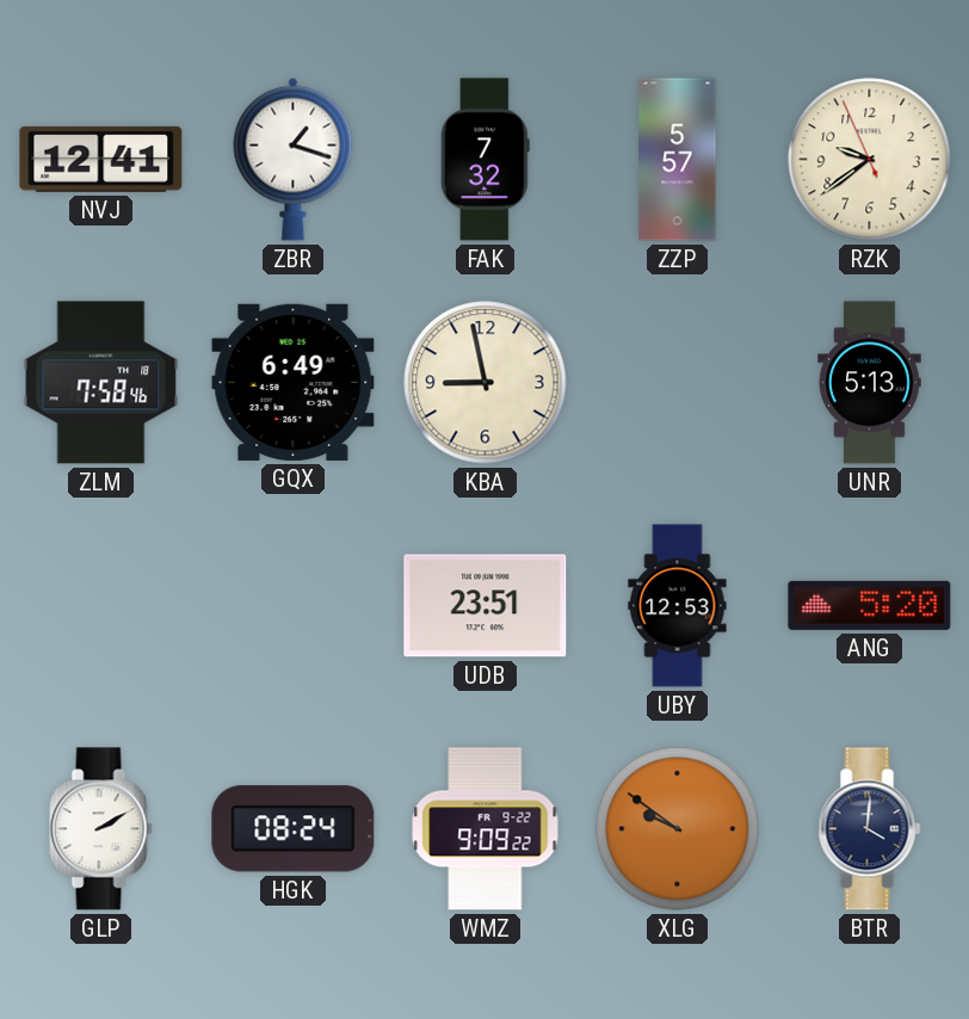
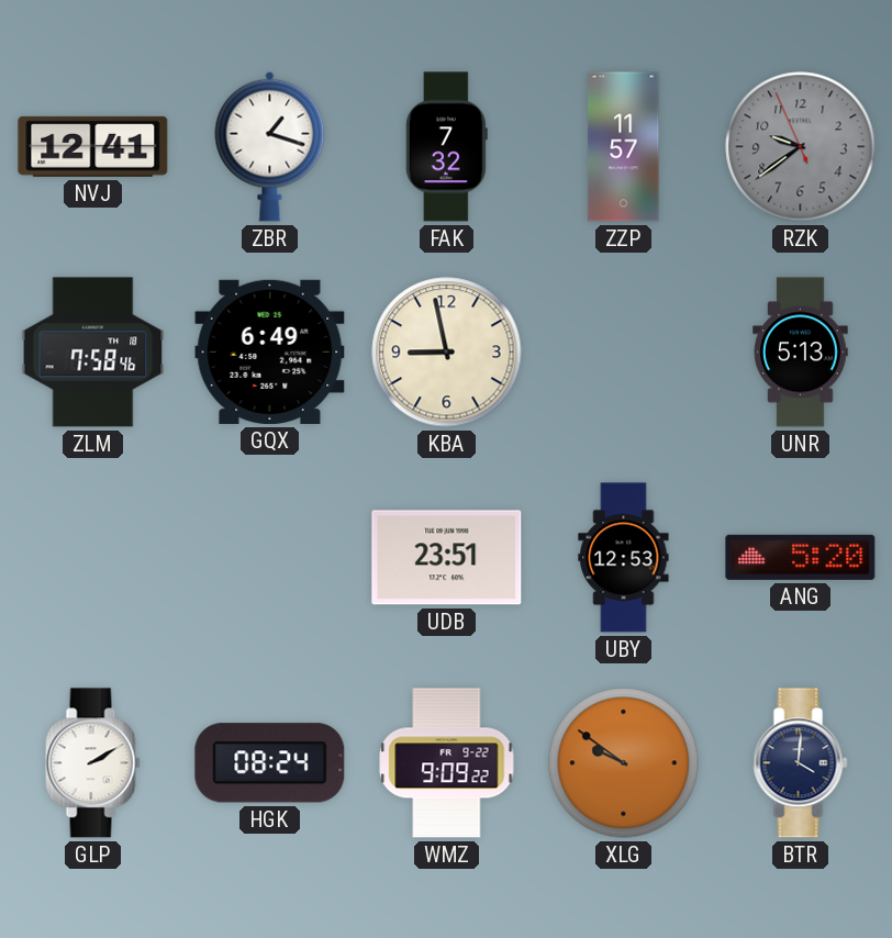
ZZP: 5:57 -> 11:57 (624, 147)
RZK dial: cream -> grey (801, 147)
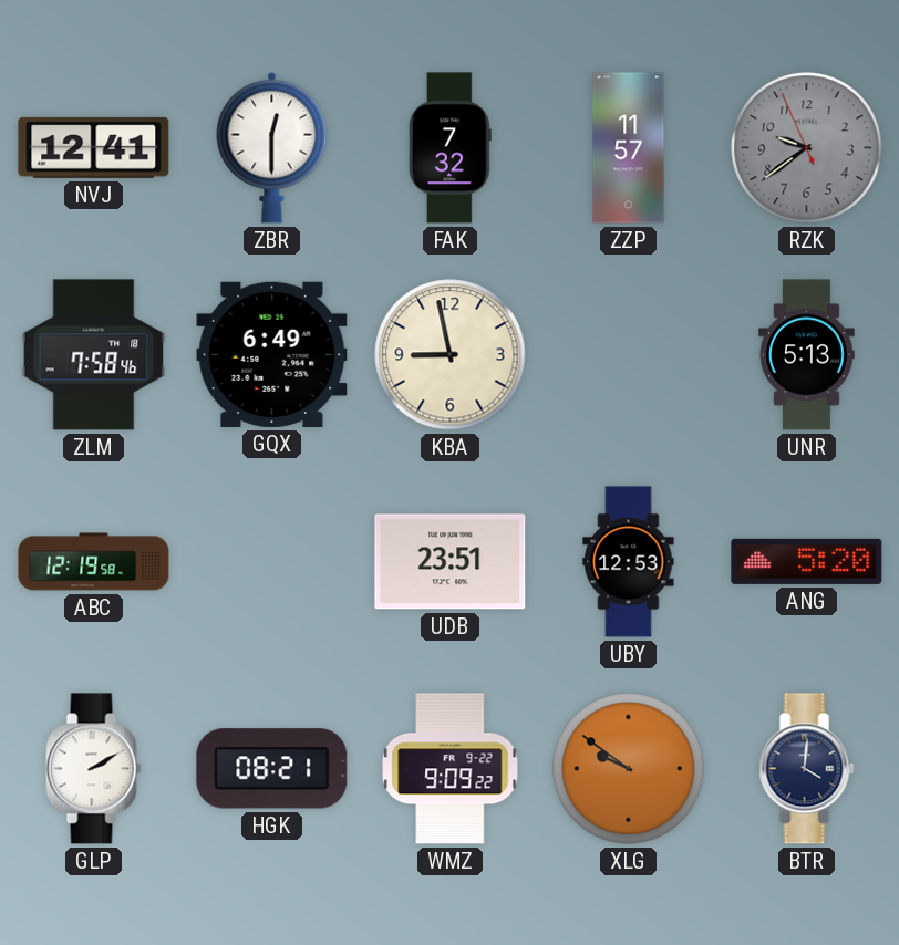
ZBR: 1:18 -> 12:30 (272, 147)
ABC: none -> 12:19 (94, 562)
HGK: 08:24 -> 08:21 (272, 769)
